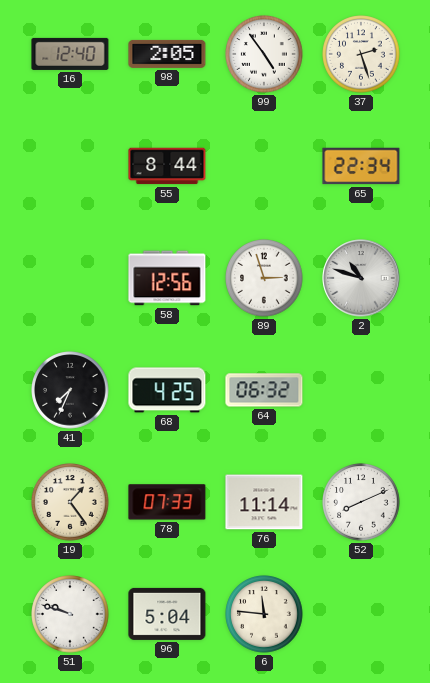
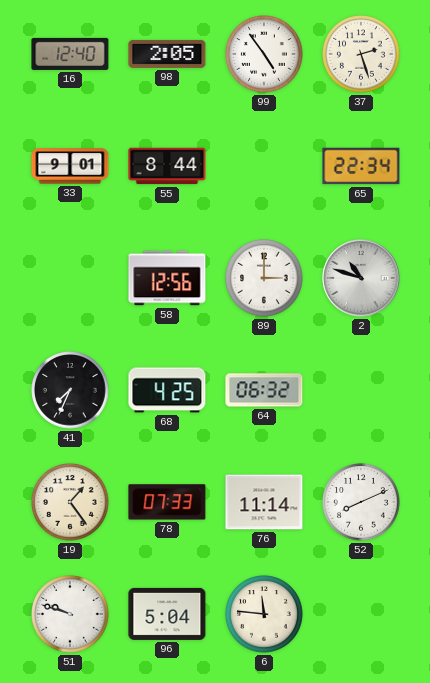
33: none -> 9:01 (70, 166)
89: 2:57 -> 3:00 (264, 278)
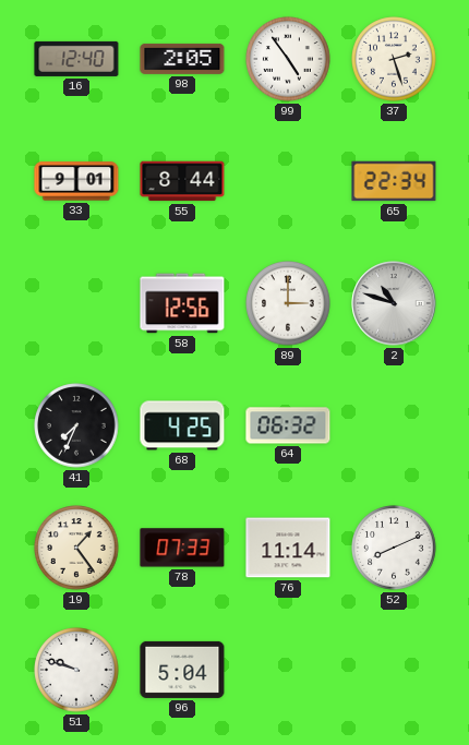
6: 11:46 -> none (264, 614)
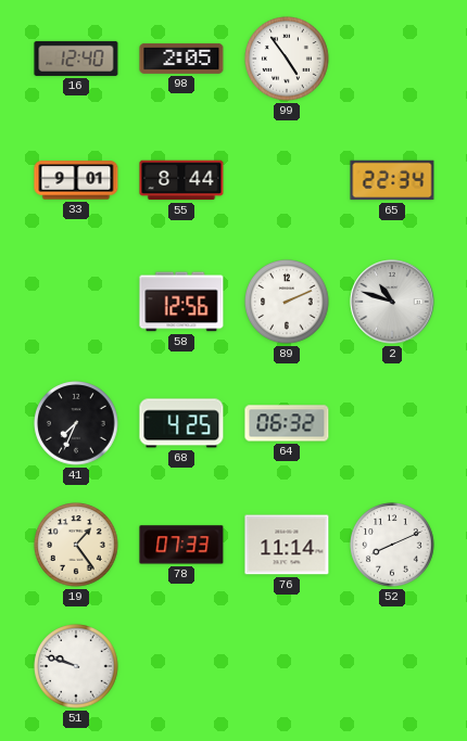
37: 2:27 -> none (394, 59)
89: 3:00 -> 2:11 (287, 302)
96: 5:04 -> none (182, 670)
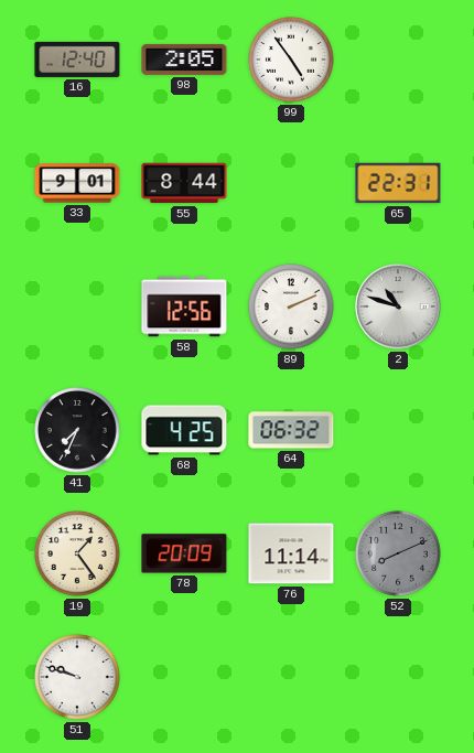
65: 22:34 -> 22:31 (398, 183)
78: 07:33 -> 20:09 (184, 553)
52 dial: white -> grey (398, 553)
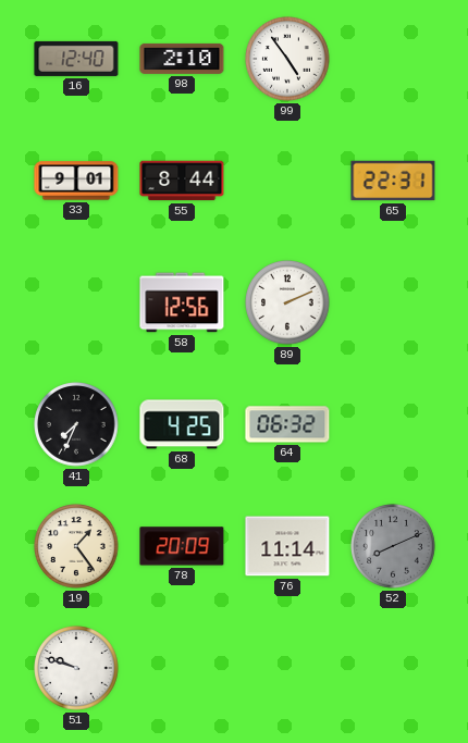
98: 2:05 -> 2:10 (182, 59)
2: 10:48 -> none (398, 306)
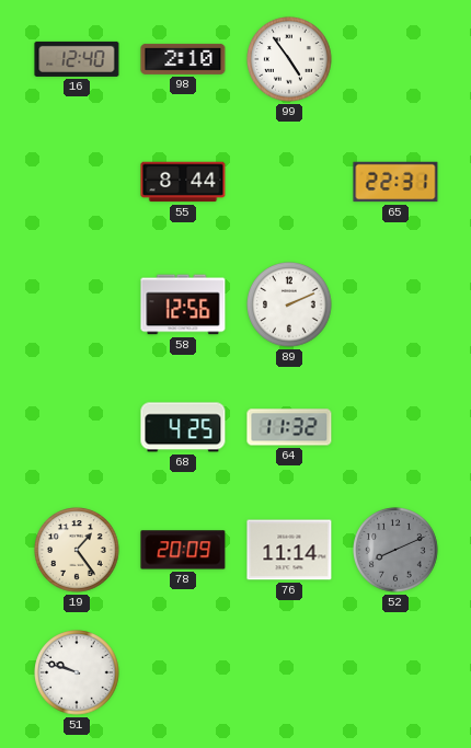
33: 9:01 -> none (76, 181)
41: 7:34 -> none (76, 424)
64: 06:32 -> 11:32 (289, 427)
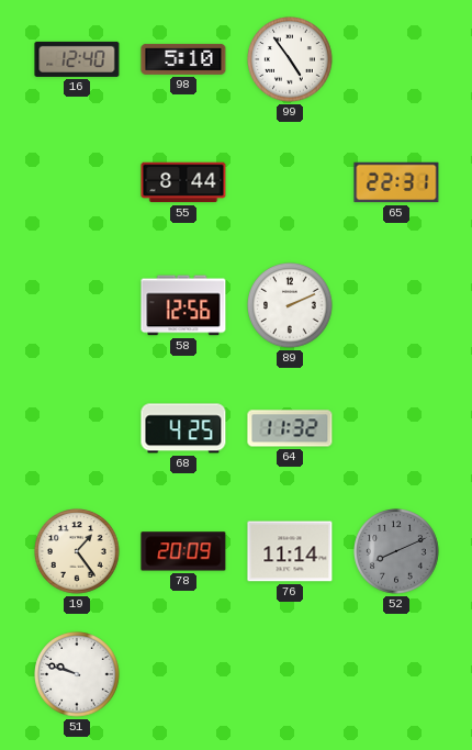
98: 2:10 -> 5:10 (183, 59)
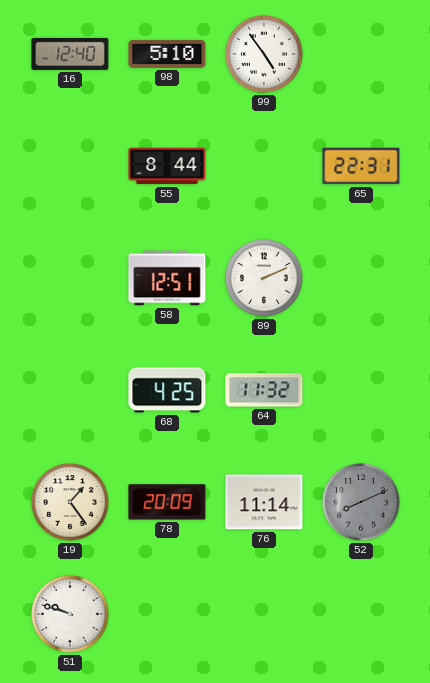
58: 12:56 -> 12:51 (167, 278)
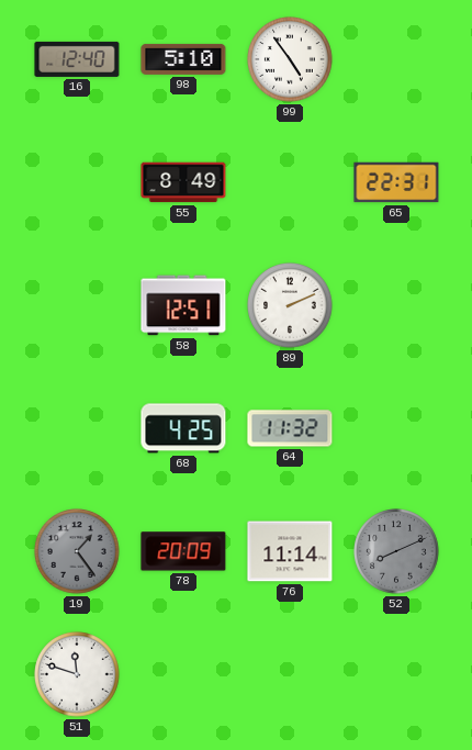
55: 8:44 -> 8:49 (183, 182)
19 dial: cream -> grey (77, 551)
51: 9:48 -> 11:48 (77, 674)
